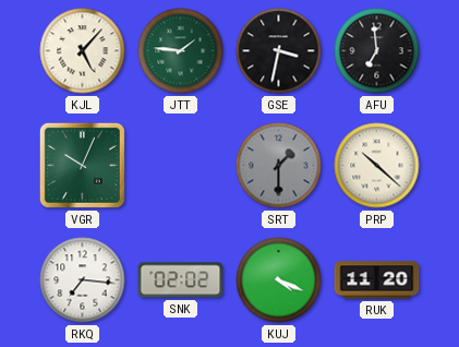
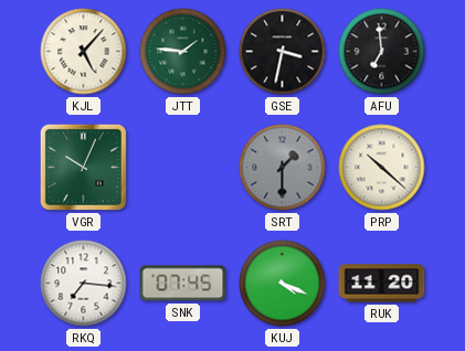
SNK: 02:02 -> 07:45 (183, 284)
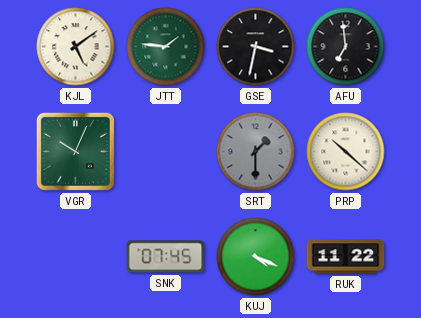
KJL: 5:07 -> 5:09 (76, 47)
RKQ: 7:16 -> none (84, 284)
RUK: 11:20 -> 11:22 (346, 257)
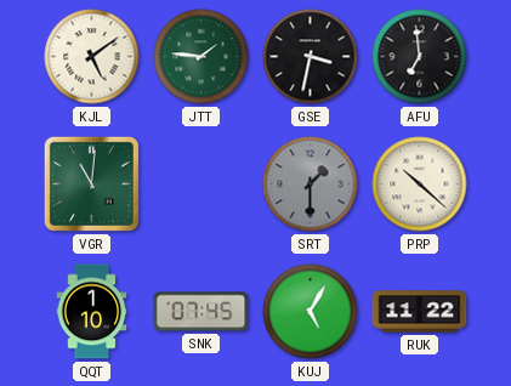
VGR: 10:04 -> 11:01 (91, 183)
QQT: none -> 1:10 (92, 312)
KUJ: 4:19 -> 5:05 (311, 312)
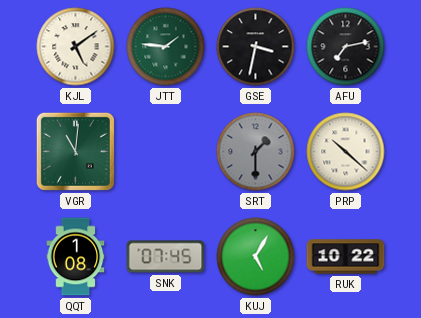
AFU: 6:59 -> 7:13 (346, 47)
QQT: 1:10 -> 1:08 (76, 257)
RUK: 11:22 -> 10:22 (346, 257)
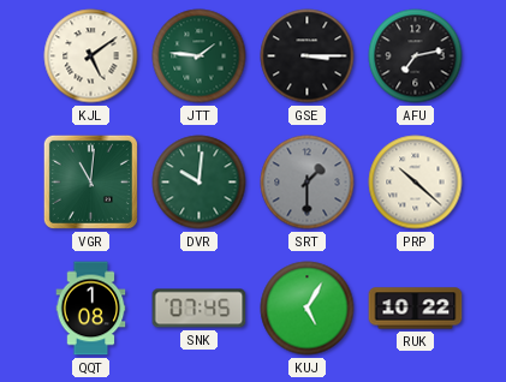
GSE: 3:32 -> 3:15 (308, 56)
DVR: none -> 10:01 (200, 183)
